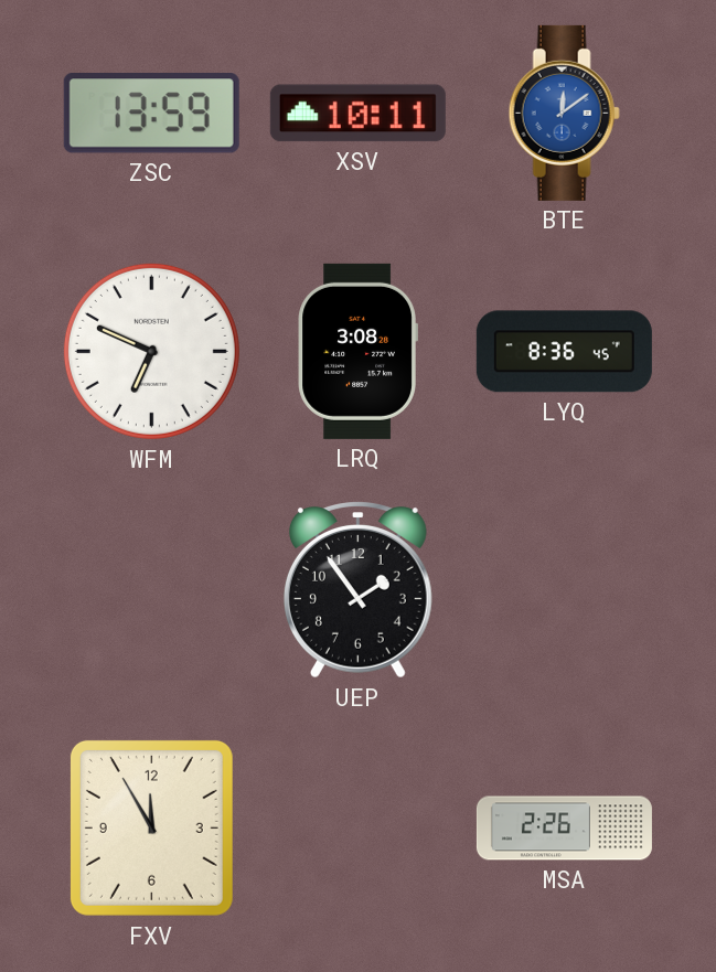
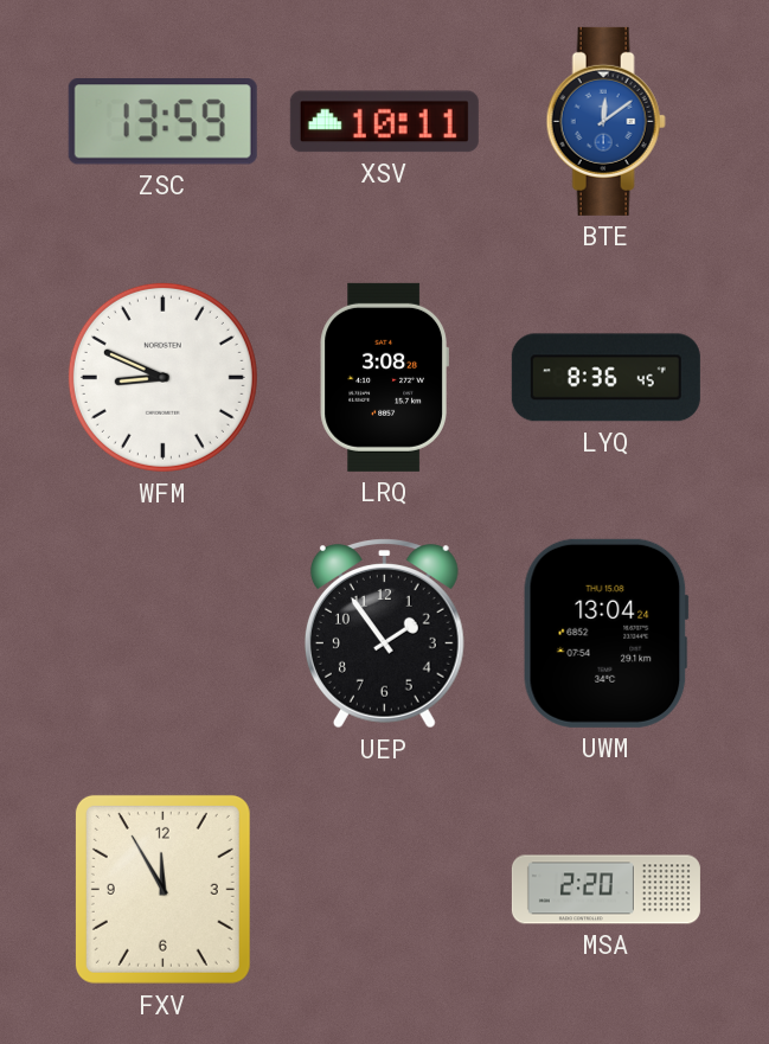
WFM: 6:49 -> 8:49 (162, 377)
UWM: none -> 13:04 (605, 633)
MSA: 2:26 -> 2:20 (605, 890)
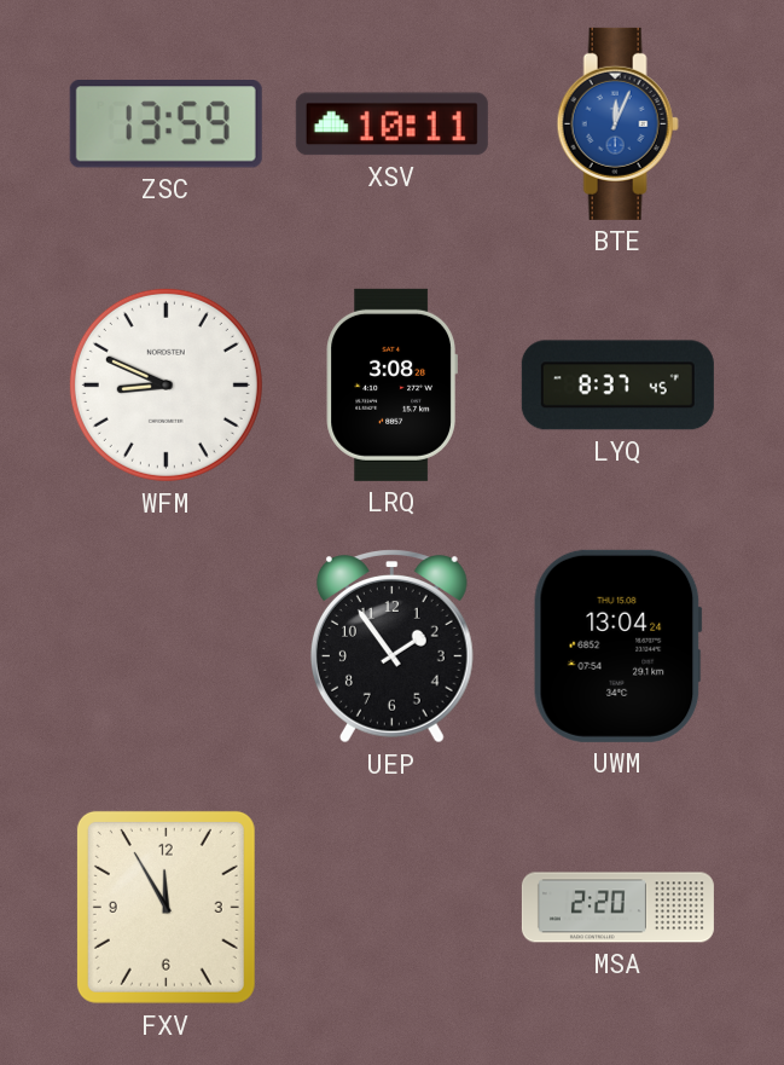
BTE: 12:09 -> 12:04 (617, 123)
LYQ: 8:36 -> 8:37 (617, 386)
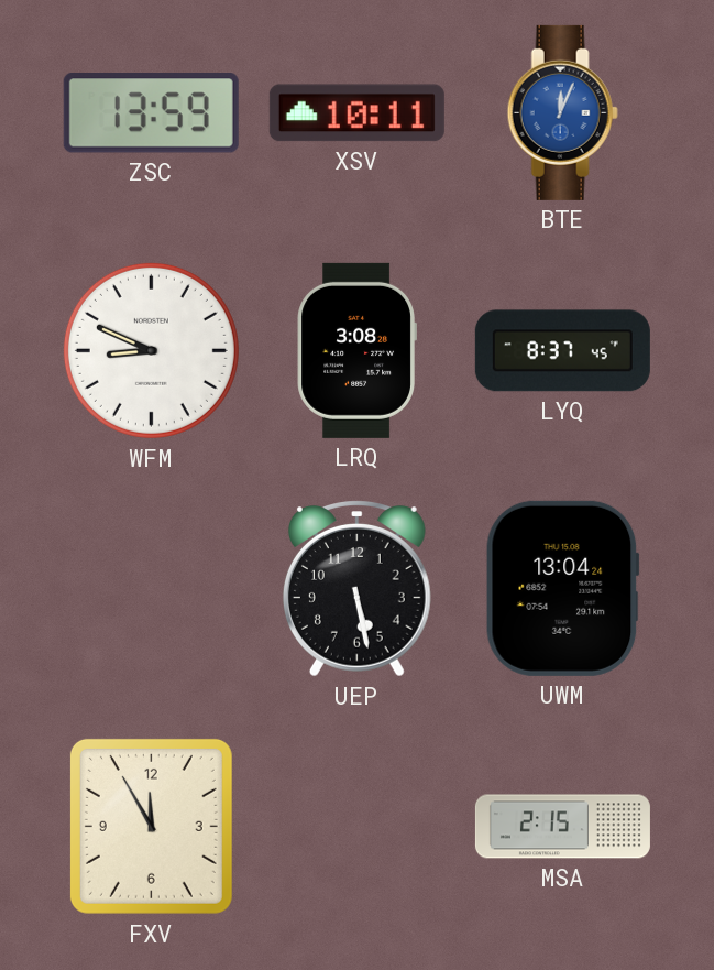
UEP: 1:54 -> 5:28 (356, 589)
MSA: 2:20 -> 2:15 (562, 827)
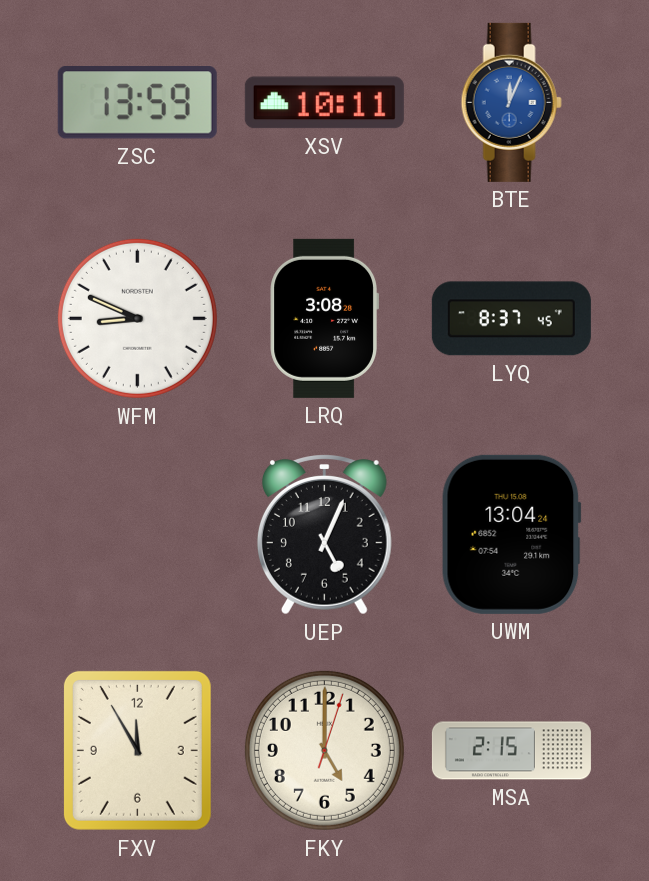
UEP: 5:28 -> 5:04 (324, 535)
FKY: none -> 5:00 (324, 750)
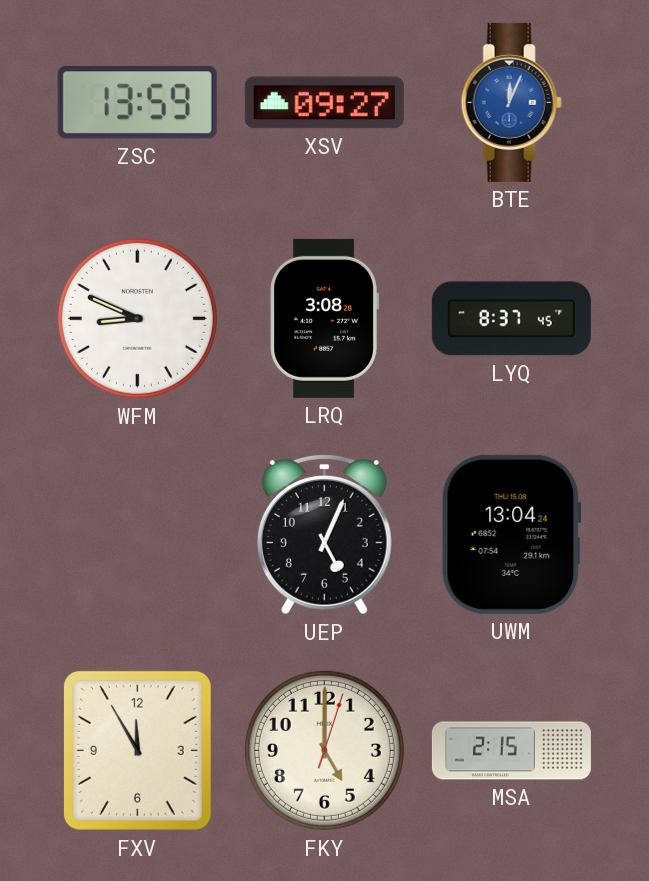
XSV: 10:11 -> 09:27 (324, 103)
